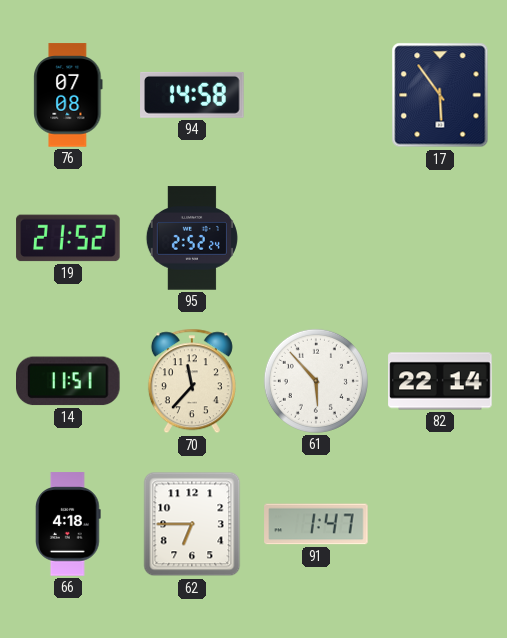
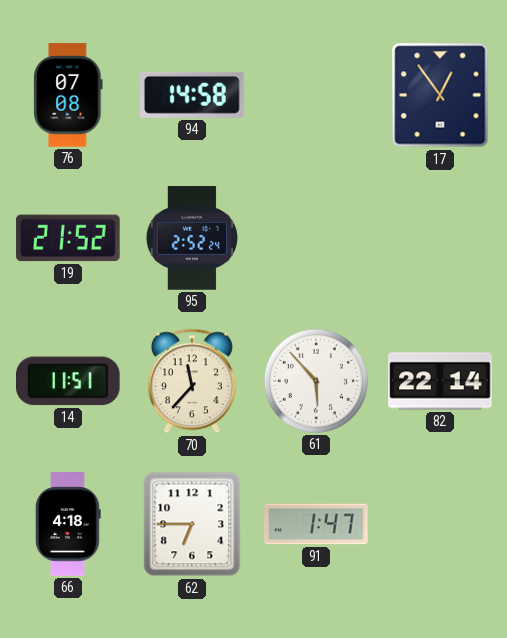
17: 5:54 -> 12:54 (440, 95)
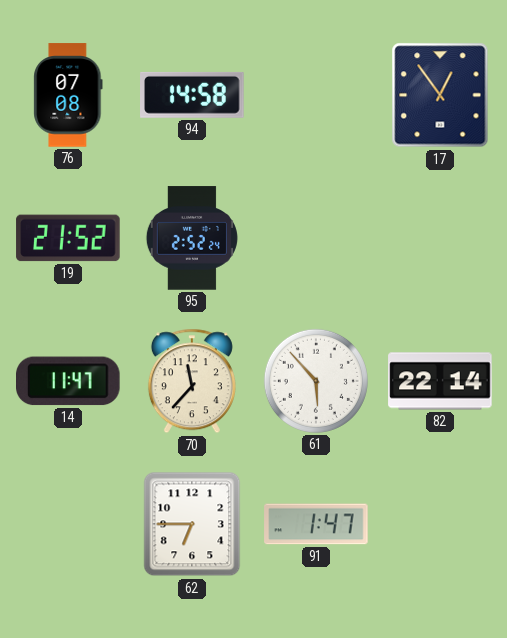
14: 11:51 -> 11:47 (69, 381)
66: 4:18 -> none (68, 524)
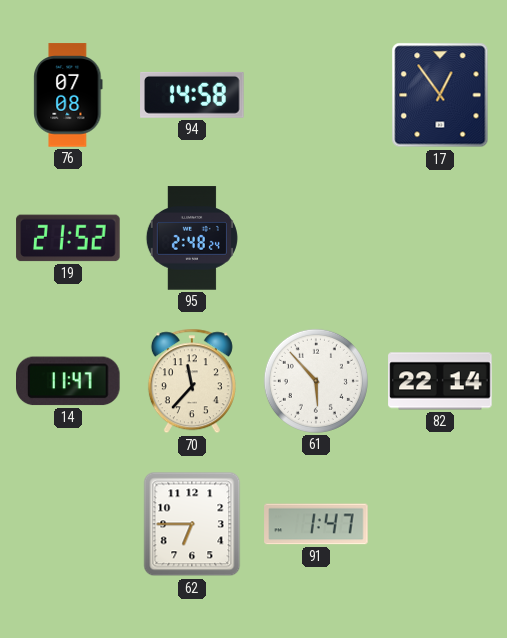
95: 2:52 -> 2:48 (192, 238)
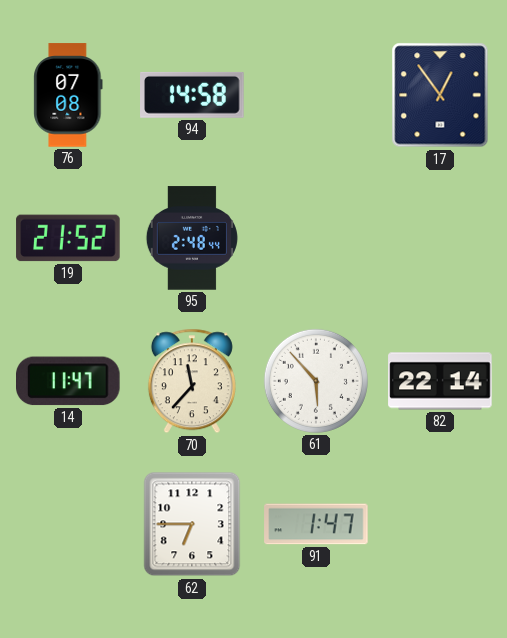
95: 2:48:24 -> 2:48:44 (192, 238)
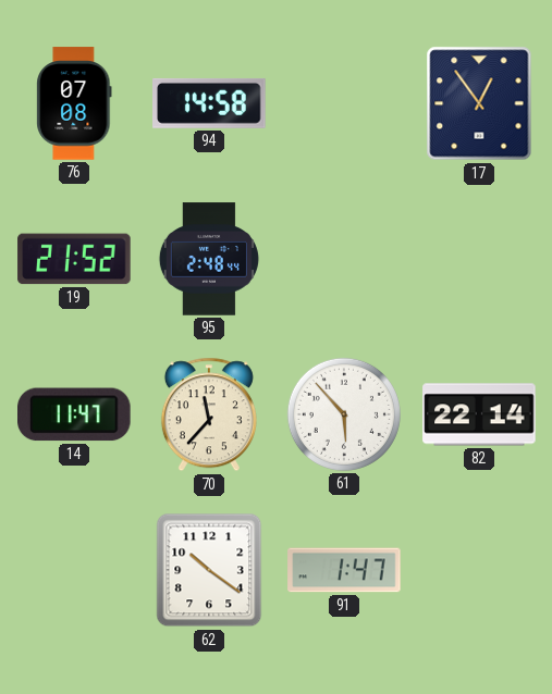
62: 6:45 -> 10:21 (209, 570)
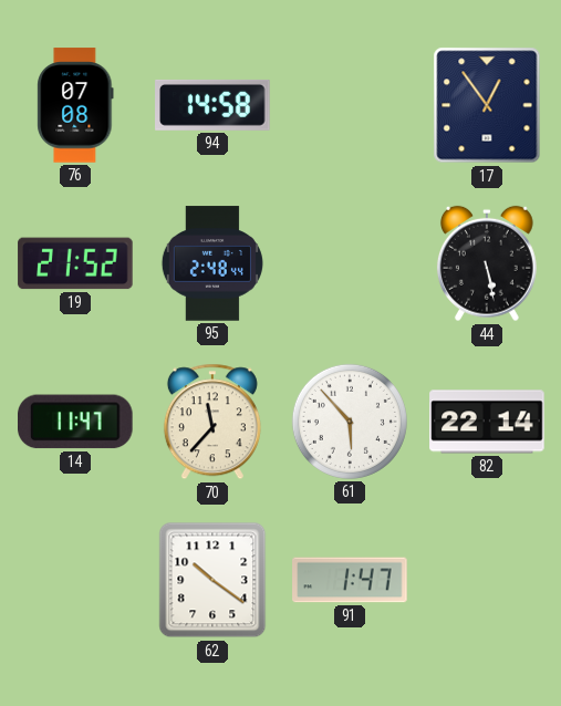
44: none -> 5:28 (487, 263)
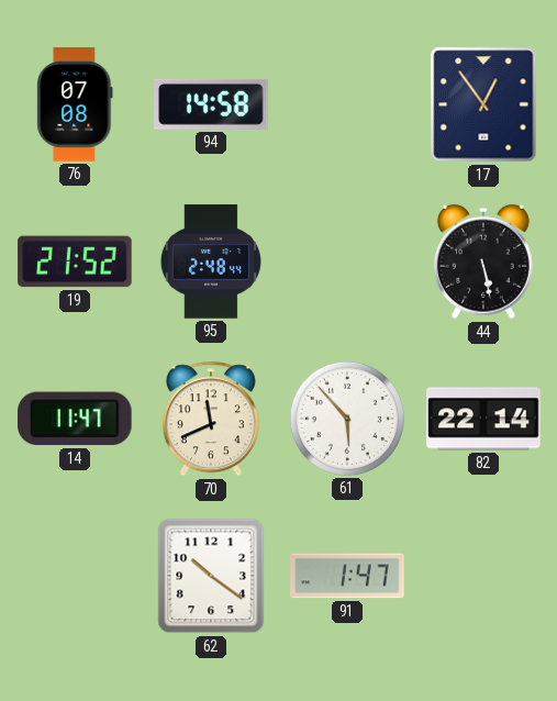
70: 11:37 -> 11:41 (211, 419)
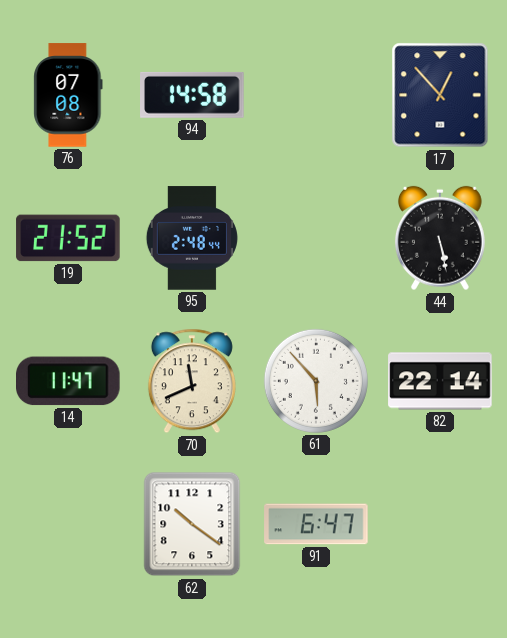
17: 12:54 -> 12:53 (440, 95)
91: 1:47 -> 6:47 (316, 524)
